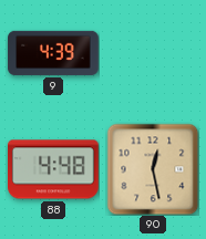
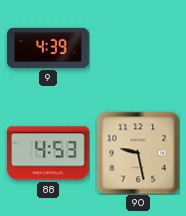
88: 4:48 -> 4:53 (49, 153)
90: 12:28 -> 9:28 (138, 153)
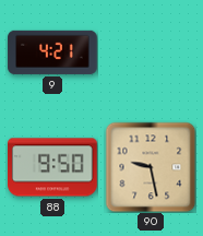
9: 4:39 -> 4:21 (52, 52)
88: 4:53 -> 9:50 (53, 167)
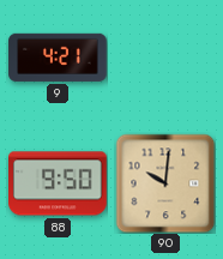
90: 9:28 -> 10:01 (165, 183)
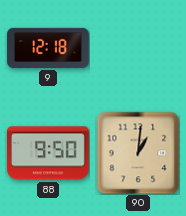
9: 4:21 -> 12:18 (48, 48)
90: 10:01 -> 1:01 (138, 153)
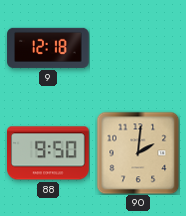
90: 1:01 -> 2:01 (138, 153)
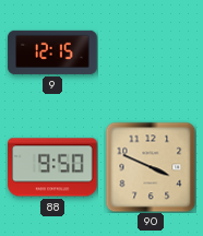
9: 12:18 -> 12:15 (52, 52)
90: 2:01 -> 3:49 (151, 167)
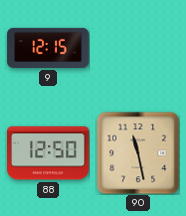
88: 9:50 -> 12:50 (49, 153)
90: 3:49 -> 11:28 (138, 153)
